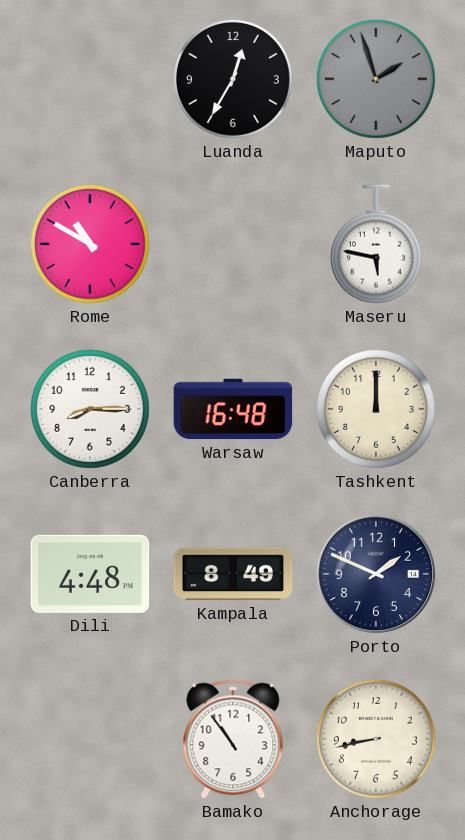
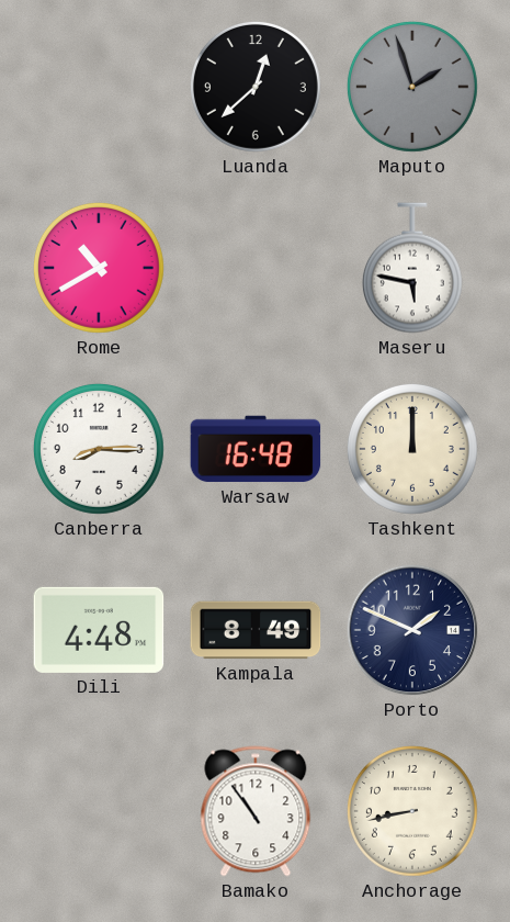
Luanda: 12:35 -> 12:38 (256, 87)
Rome: 10:50 -> 10:40 (99, 268)
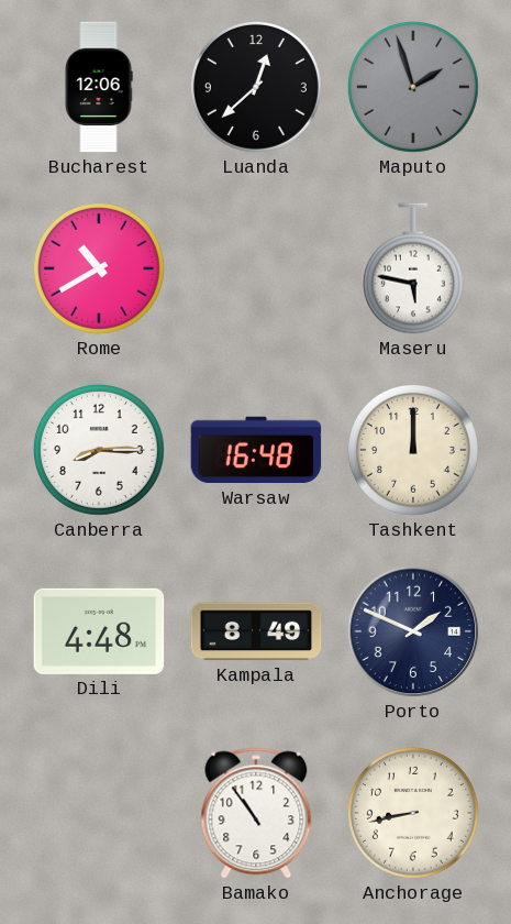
Bucharest: none -> 12:06 (99, 87)
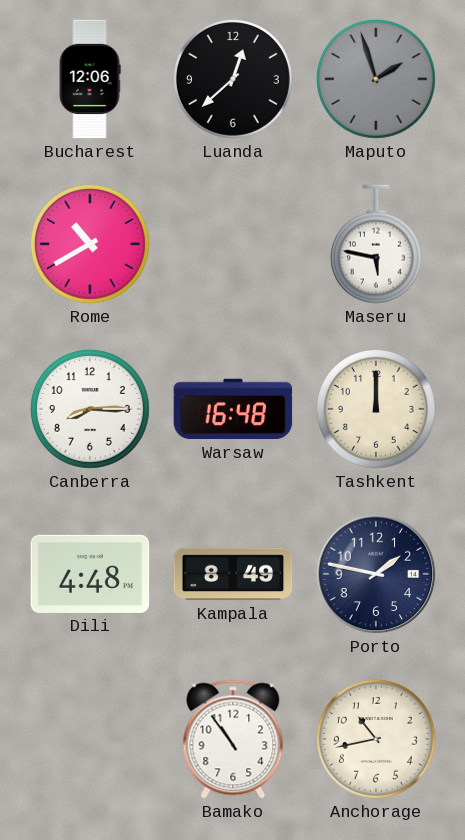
Porto: 1:49 -> 1:47 (376, 574)
Anchorage: 8:43 -> 10:43 (376, 739)
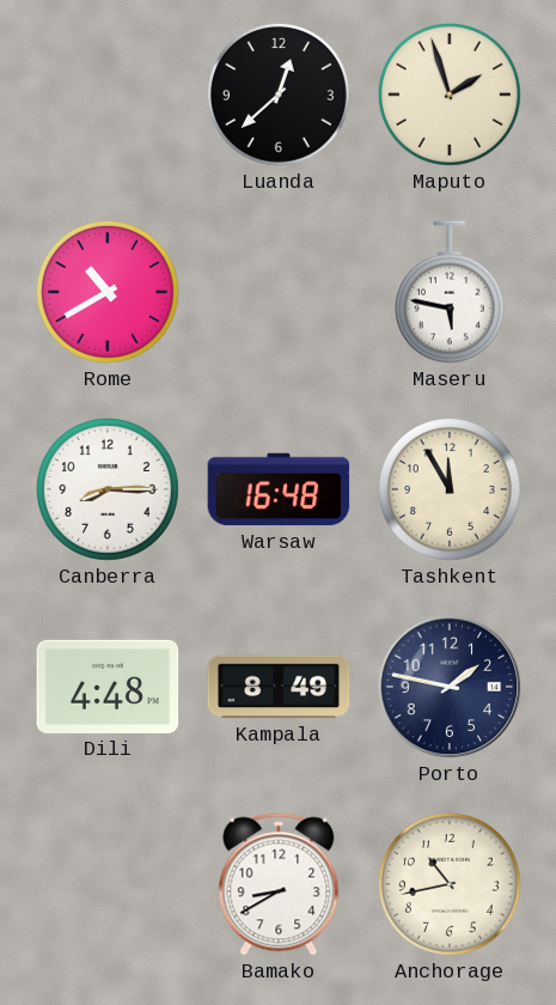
Bucharest: 12:06 -> none (90, 79)
Maputo dial: grey -> cream (450, 95)
Tashkent: 12:00 -> 11:55 (450, 489)
Bamako: 10:54 -> 8:40 (279, 884)
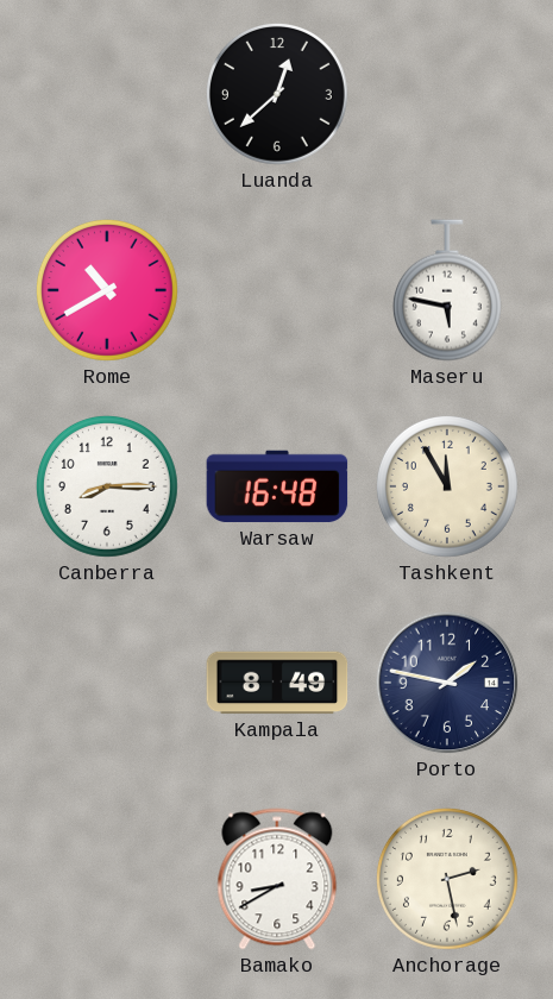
Maputo: 1:57 -> none (450, 95)
Dili: 4:48 -> none (108, 687)
Anchorage: 10:43 -> 2:28 (447, 879)
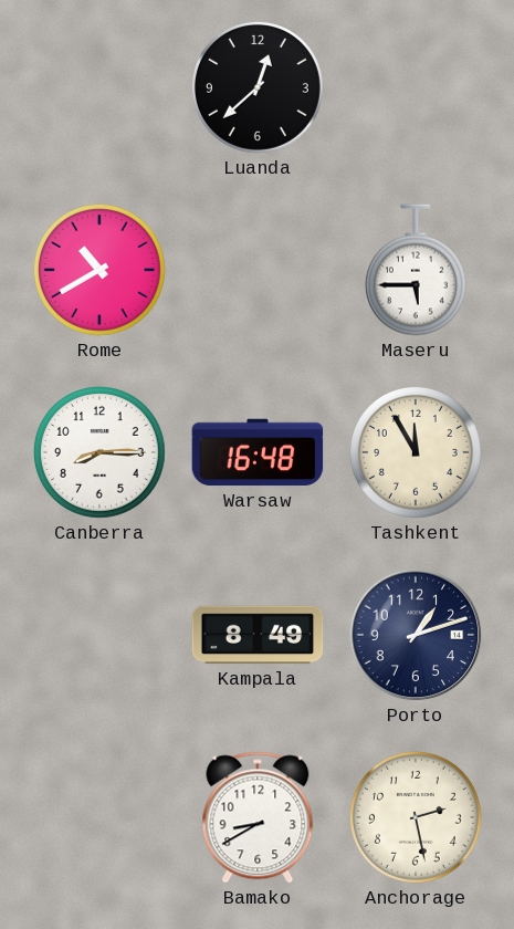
Maseru: 5:47 -> 5:45 (416, 270)
Porto: 1:47 -> 1:12 (416, 635)
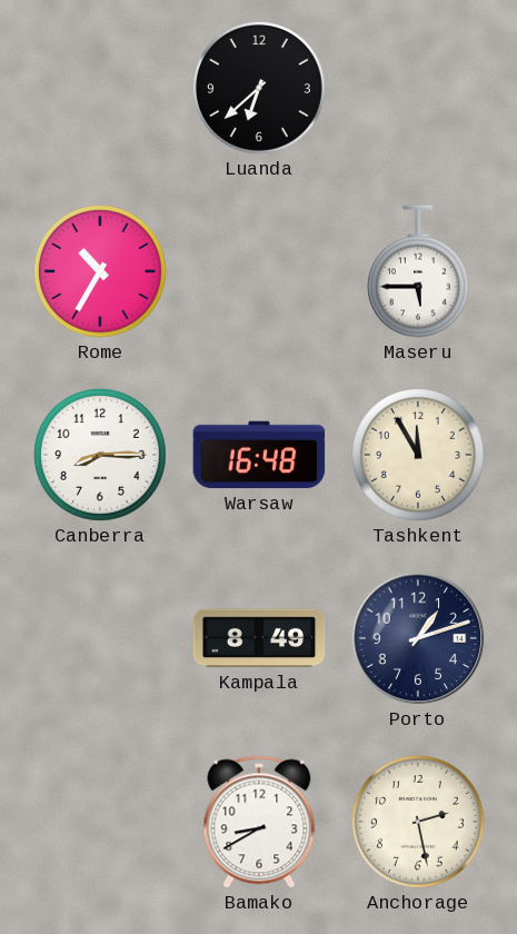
Luanda: 12:38 -> 6:38 (259, 88)
Rome: 10:40 -> 10:35 (100, 271)
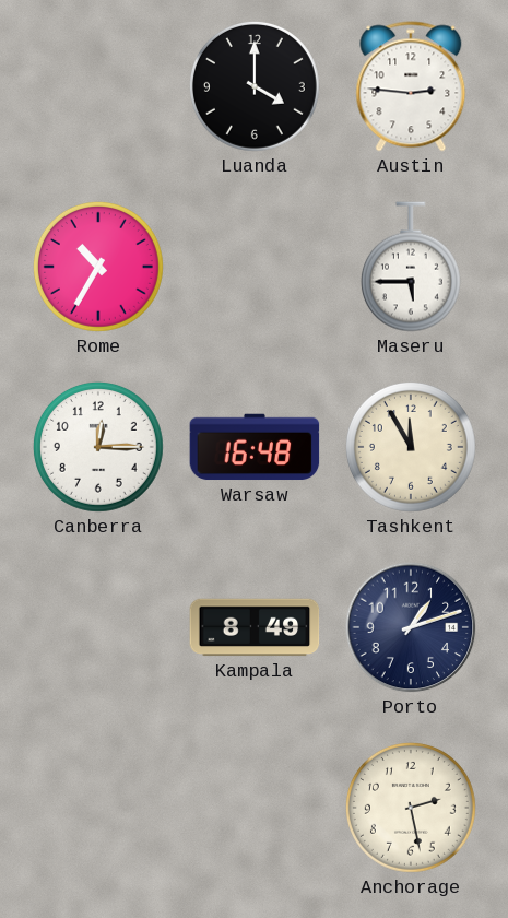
Luanda: 6:38 -> 4:00 (255, 86)
Austin: none -> 2:46 (411, 86)
Canberra: 8:15 -> 12:15 (98, 447)
Bamako: 8:40 -> none (259, 822)
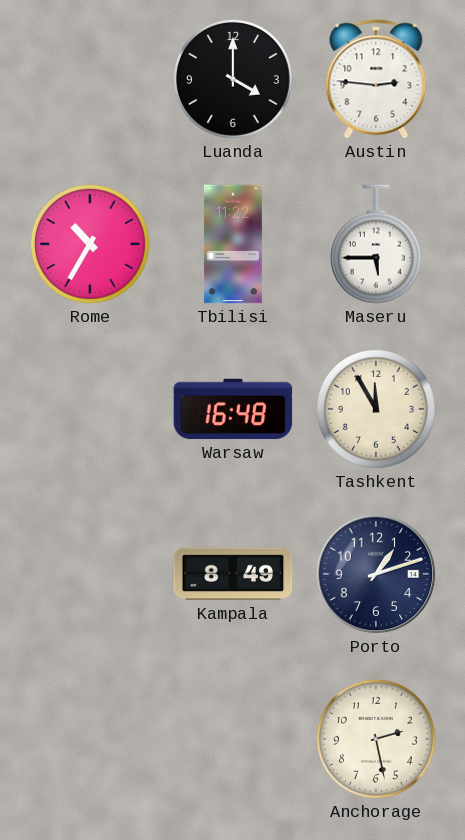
Tbilisi: none -> 11:22 (233, 244)
Canberra: 12:15 -> none (98, 447)
